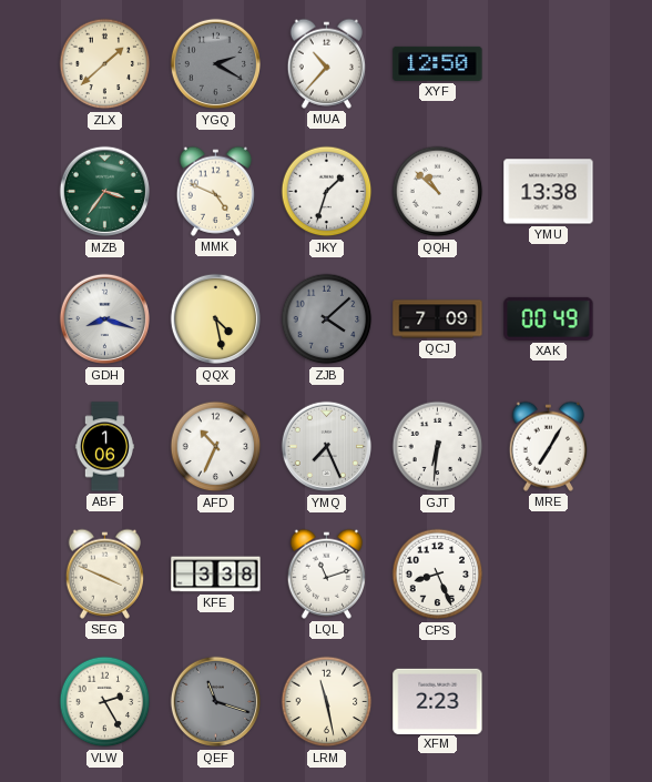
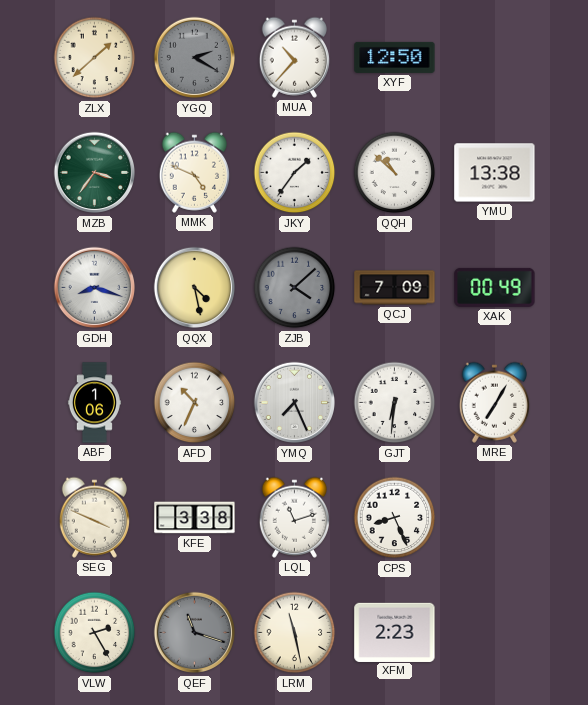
JKY: 1:33 -> 1:36 (295, 173)
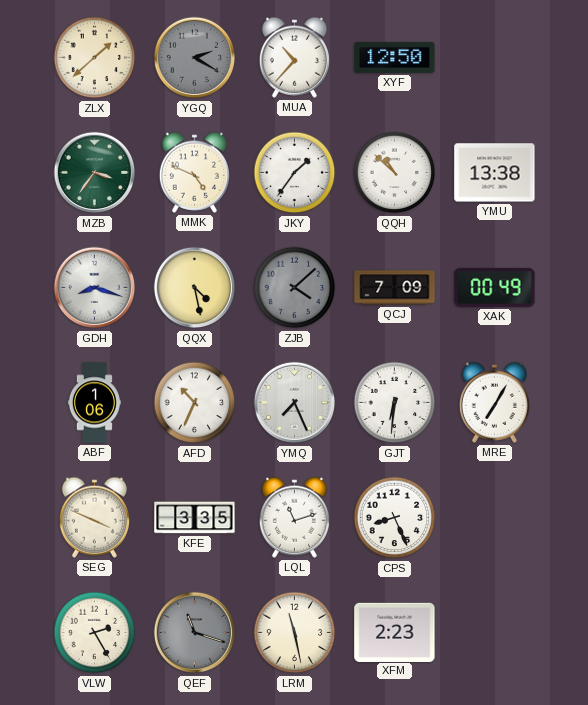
KFE: 3:38 -> 3:35 (195, 518)
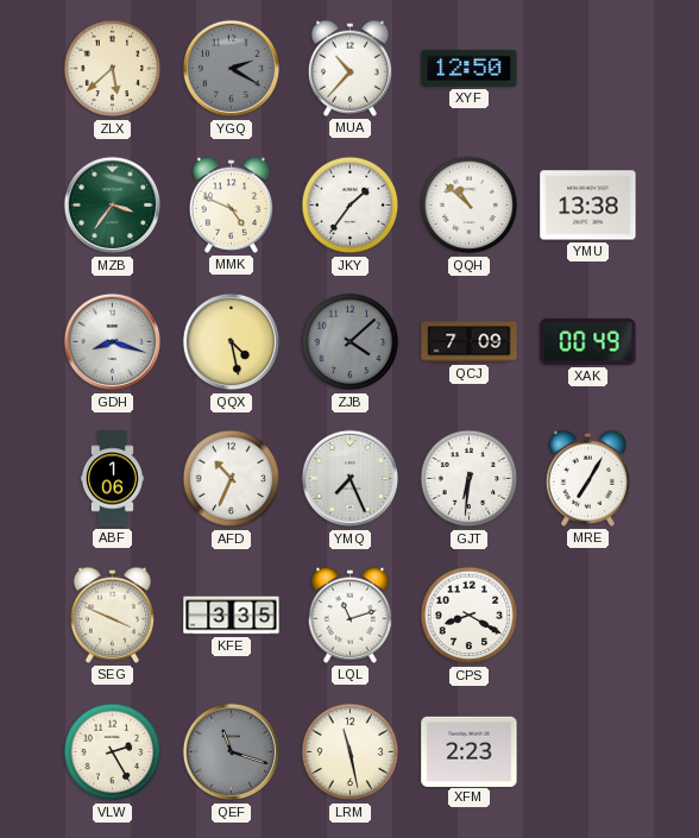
ZLX: 1:38 -> 5:38 (113, 69)
CPS: 8:26 -> 8:20 (470, 616)
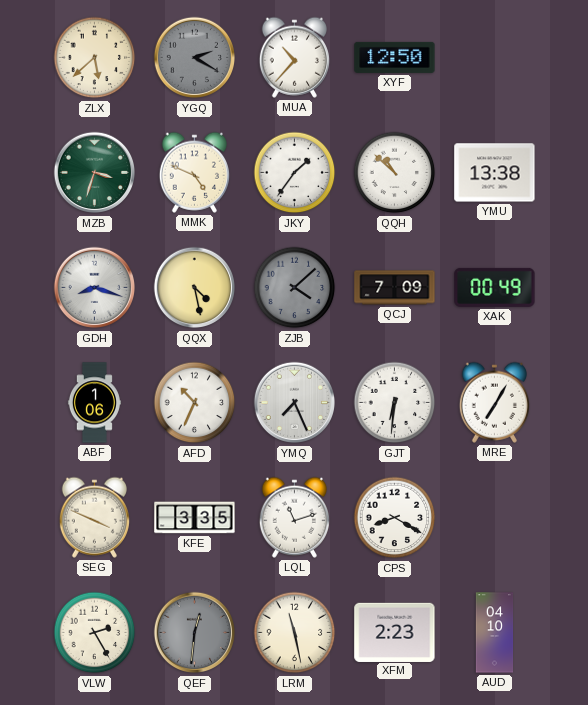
MZB: 3:36 -> 3:33 (95, 173)
QEF: 11:18 -> 12:31 (195, 633)
AUD: none -> 04:10 (495, 633)
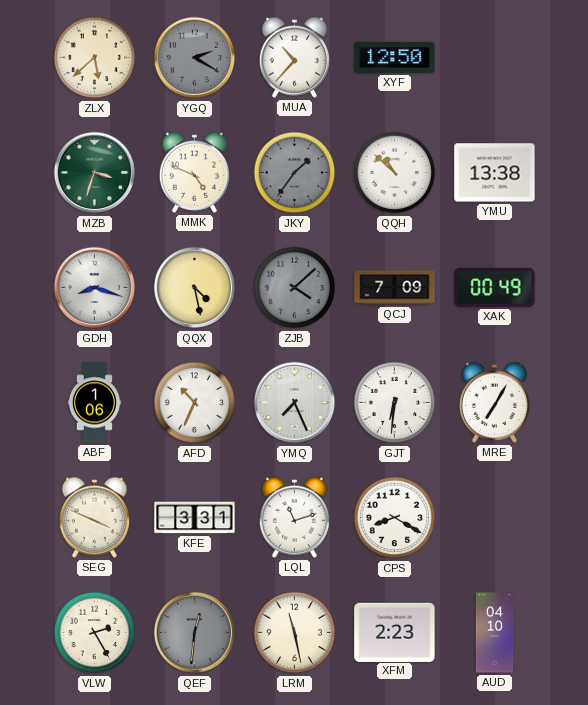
JKY dial: white -> grey (295, 173)
KFE: 3:35 -> 3:31 (195, 518)
